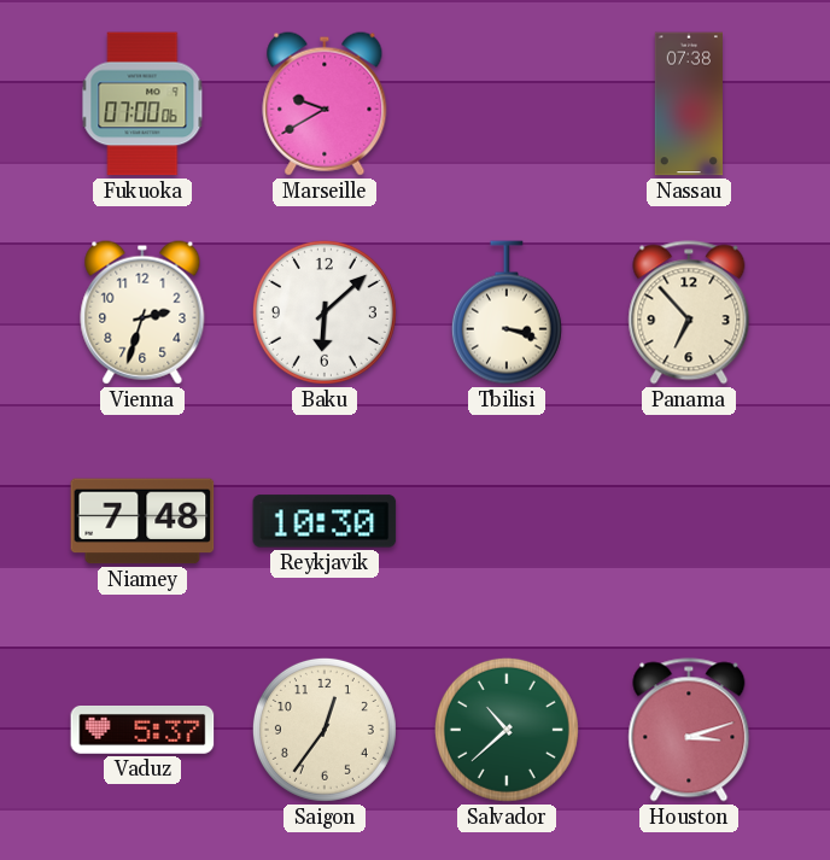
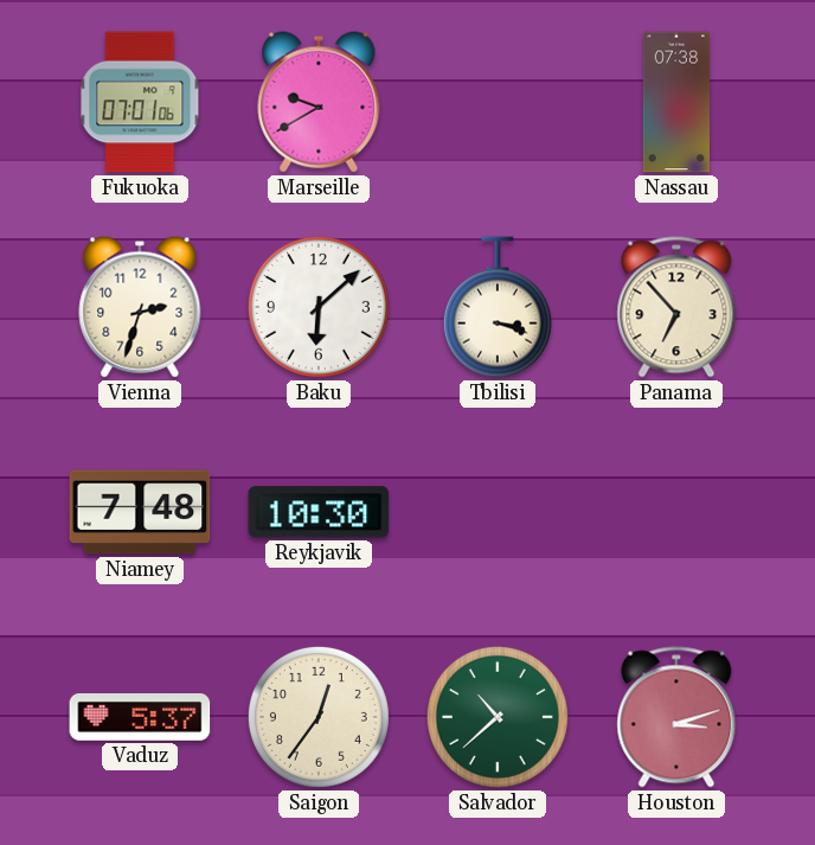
Fukuoka: 07:00 -> 07:01 (140, 102)
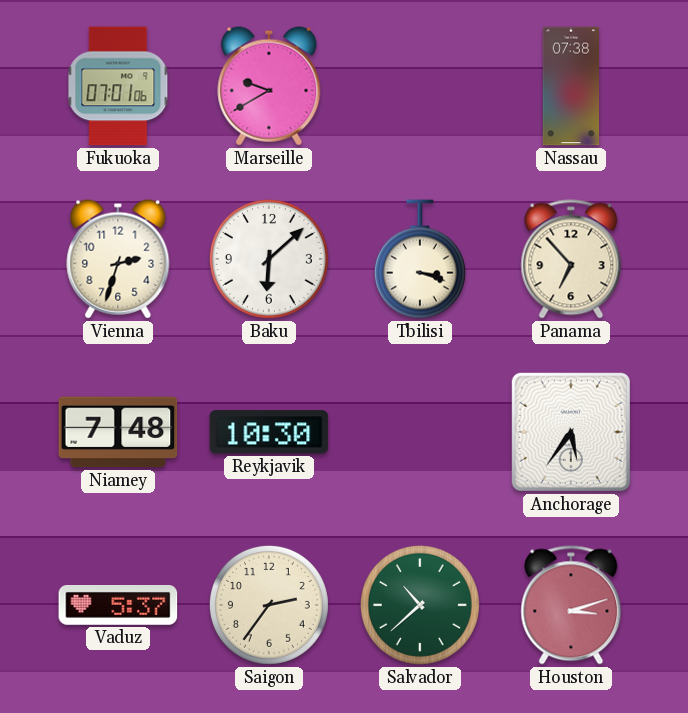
Anchorage: none -> 5:36 (571, 432)
Saigon: 12:36 -> 2:36 (269, 605)
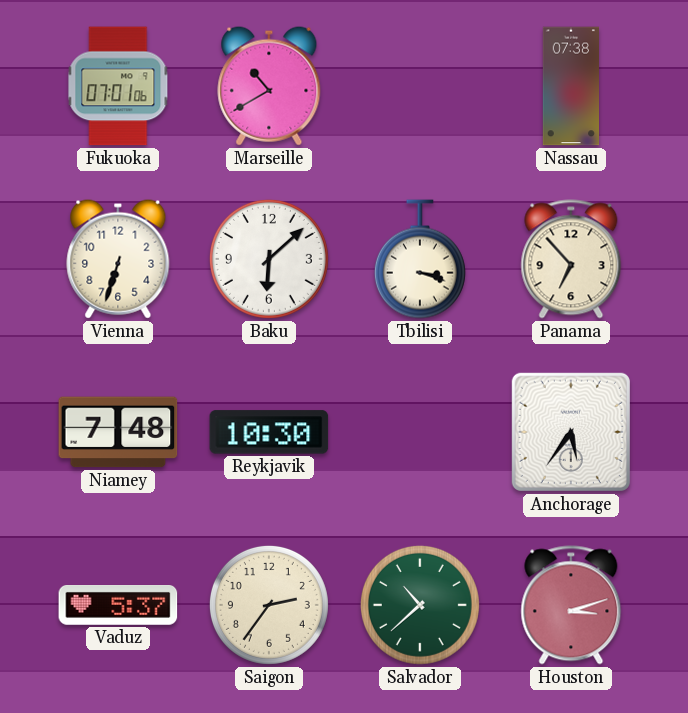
Marseille: 9:40 -> 10:40 (269, 86)
Vienna: 2:33 -> 6:33 (118, 259)
